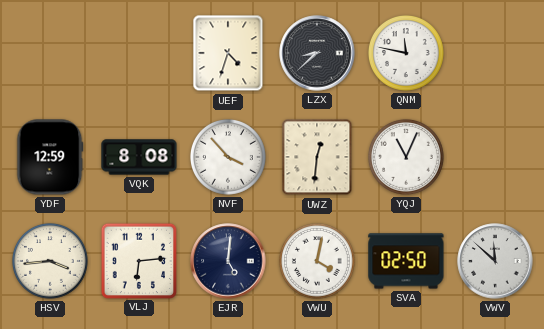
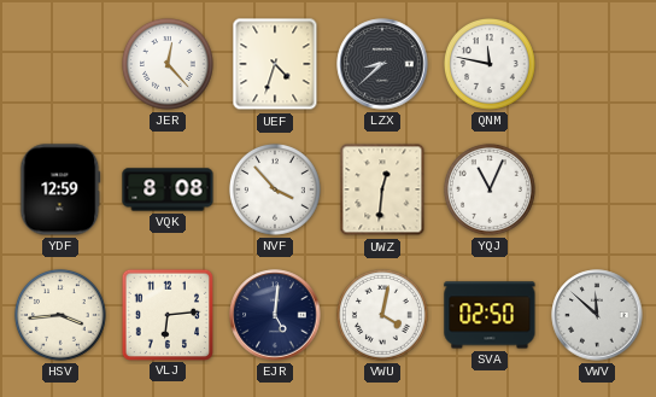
JER: none -> 12:23 (168, 64)
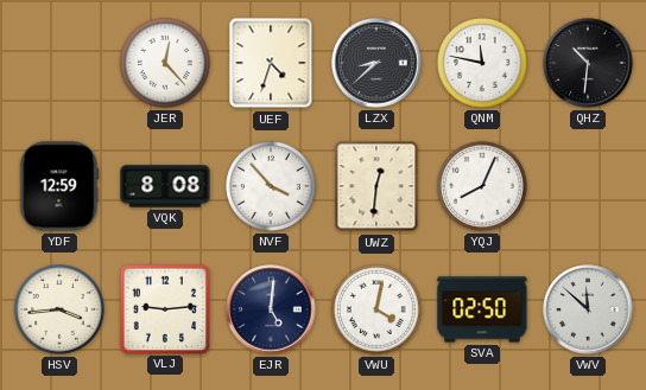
QHZ: none -> 10:31 (588, 63)
YQJ: 11:04 -> 8:04 (482, 186)
VLJ: 6:14 -> 9:14 (164, 308)
